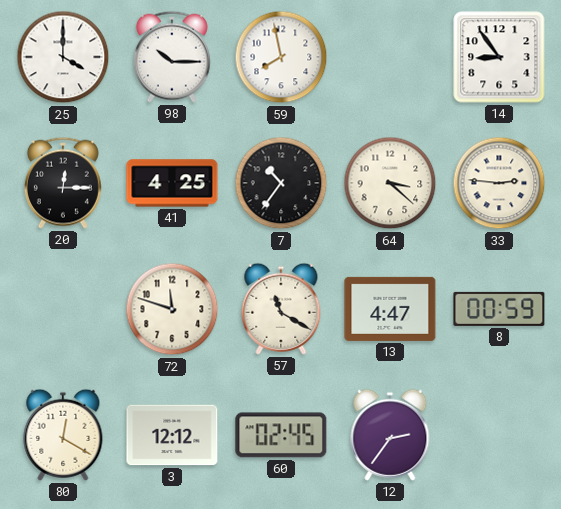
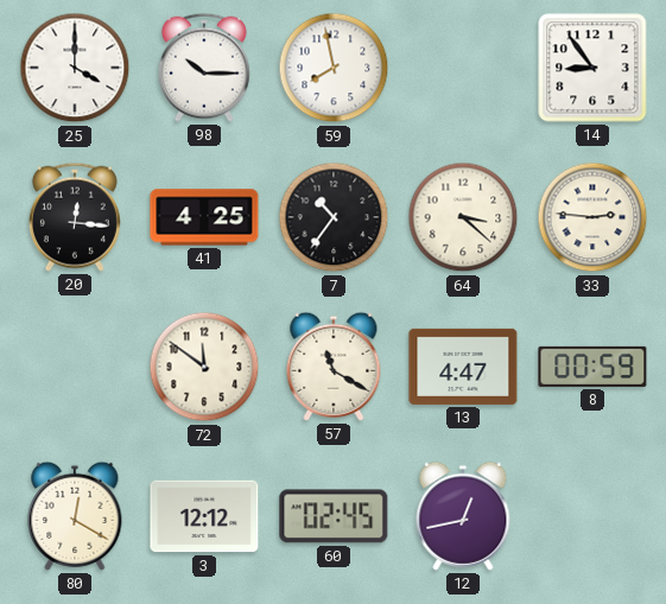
20: 12:15 -> 12:16 (75, 217)
72: 11:48 -> 11:51 (204, 367)
12: 2:36 -> 12:43 (463, 516)
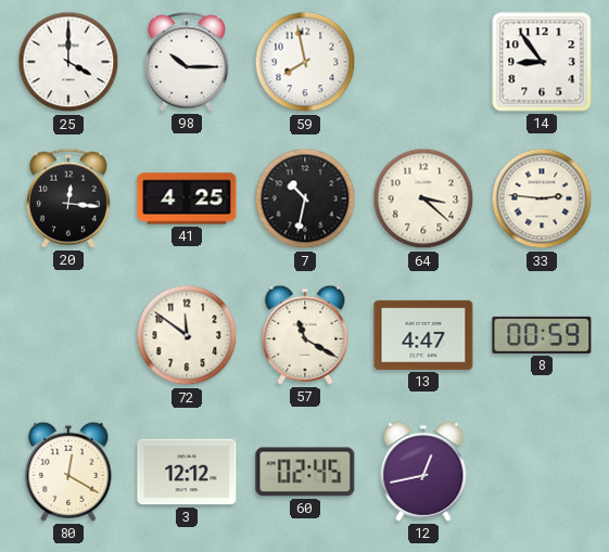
7: 10:36 -> 10:32 (305, 198)
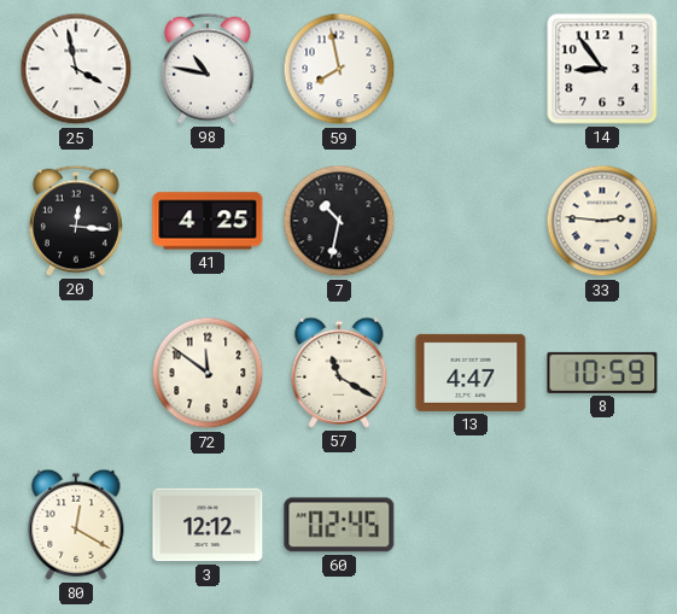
25: 4:00 -> 3:58 (76, 69)
98: 10:15 -> 10:47 (208, 69)
64: 3:22 -> none (423, 198)
8: 00:59 -> 10:59 (602, 373)
12: 12:43 -> none (423, 472)
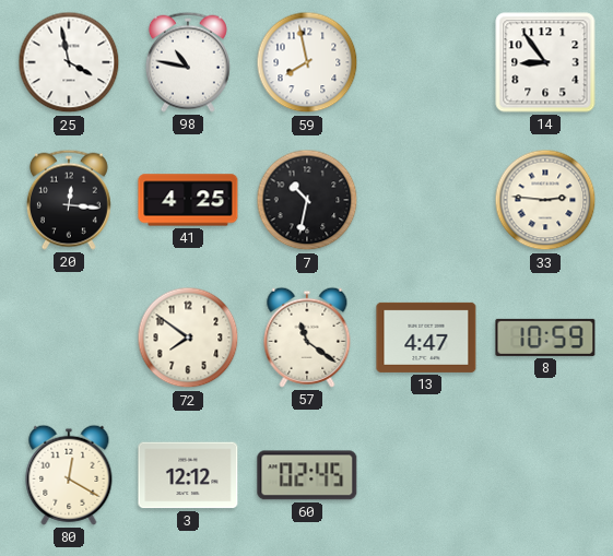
72: 11:51 -> 7:51 (188, 338)
57: 11:20 -> 11:21 (307, 338)
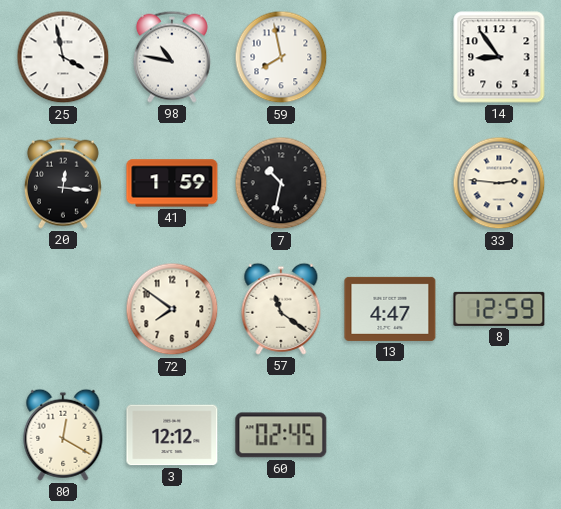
41: 4:25 -> 1:59 (172, 183)
8: 10:59 -> 12:59 (499, 309)
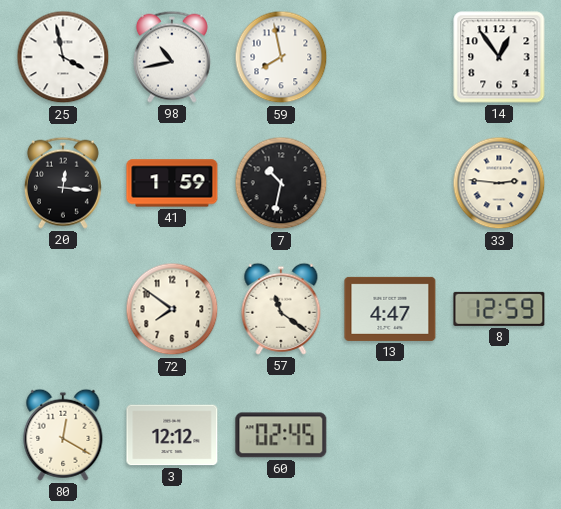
98: 10:47 -> 10:43 (172, 57)
14: 8:54 -> 12:54 (499, 57)
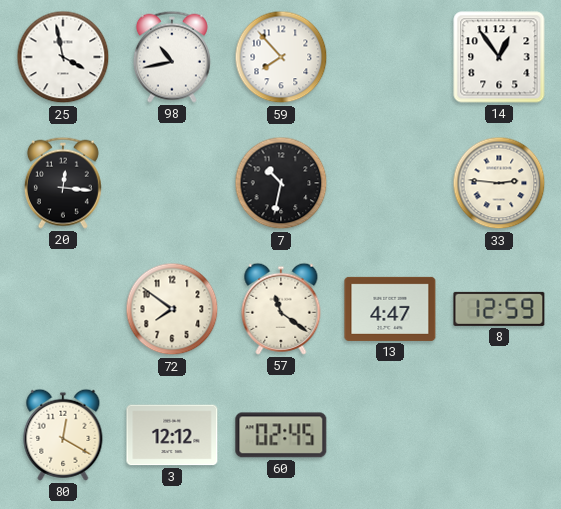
59: 7:58 -> 7:53 (281, 57)
41: 1:59 -> none (172, 183)
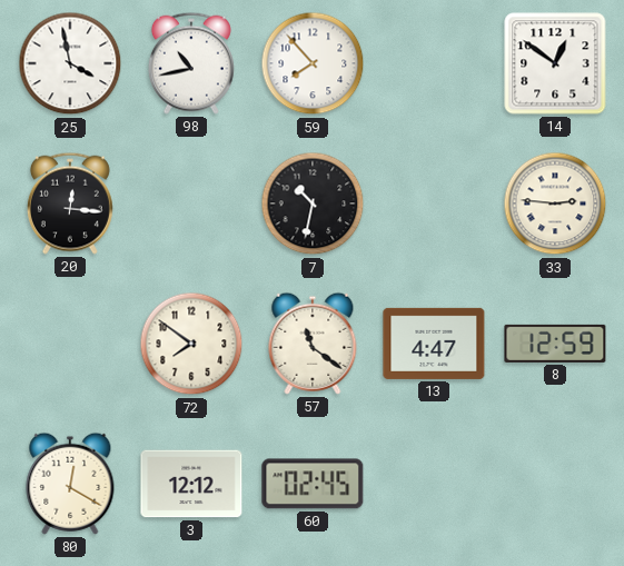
14: 12:54 -> 12:51 (555, 63)
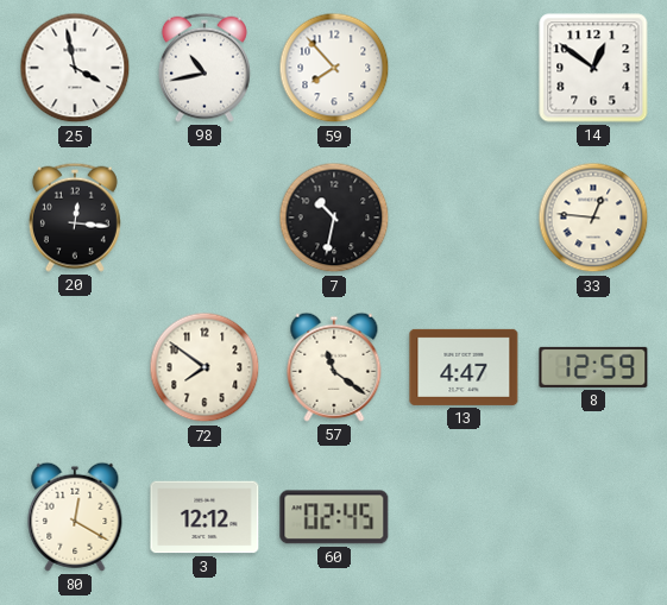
33: 2:46 -> 12:46 (593, 218)
